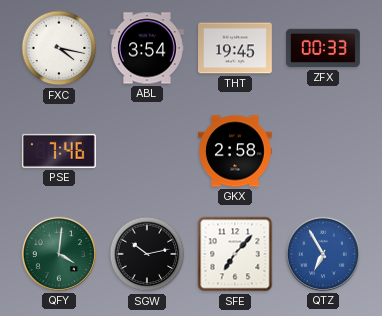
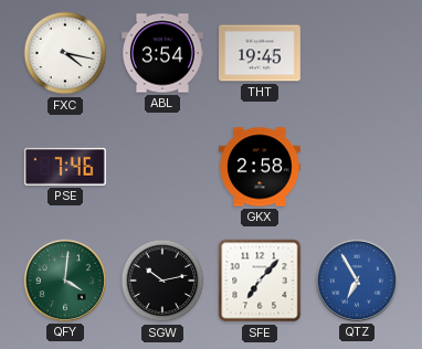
ZFX: 00:33 -> none (324, 48)
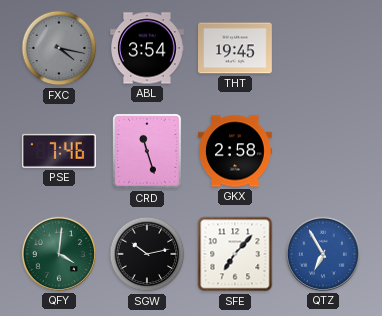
FXC dial: white -> grey (59, 48)
CRD: none -> 11:27 (147, 151)
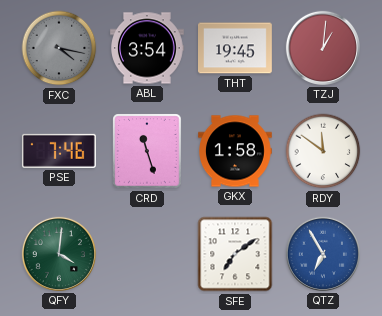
TZJ: none -> 1:01 (323, 48)
GKX: 2:58 -> 1:58 (236, 151)
RDY: none -> 11:51 (323, 151)
SGW: 10:13 -> none (147, 254)
SFE: 7:07 -> 7:09 (235, 254)
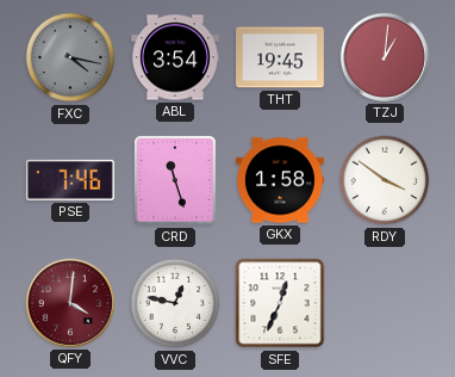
RDY: 11:51 -> 3:51 (385, 180)
QFY dial: green -> burgundy (70, 303)
VVC: none -> 12:47 (175, 303)
SFE: 7:09 -> 12:34 (280, 303)
QTZ: 6:55 -> none (323, 254)
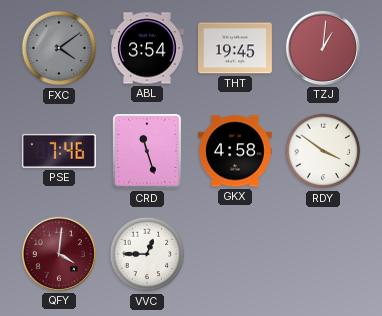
FXC: 4:17 -> 4:09 (59, 48)
GKX: 1:58 -> 4:58 (236, 151)
VVC: 12:47 -> 12:45 (147, 254)
SFE: 12:34 -> none (280, 303)
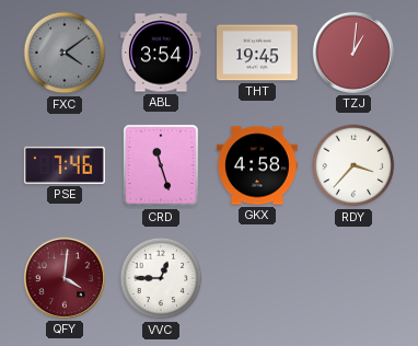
RDY: 3:51 -> 3:37 (353, 165)
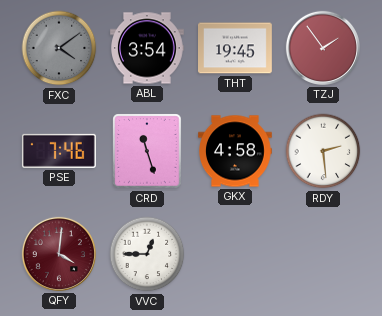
TZJ: 1:01 -> 1:54 (323, 48)
RDY: 3:37 -> 2:29 (323, 151)
